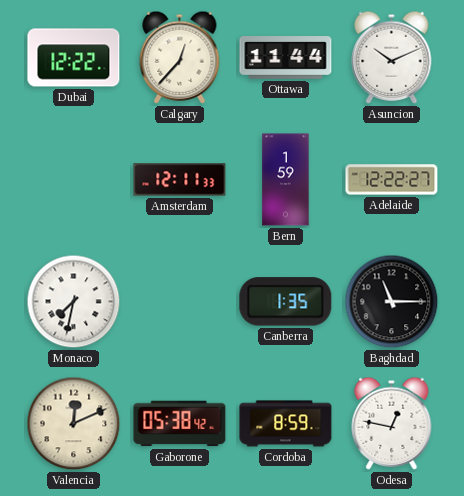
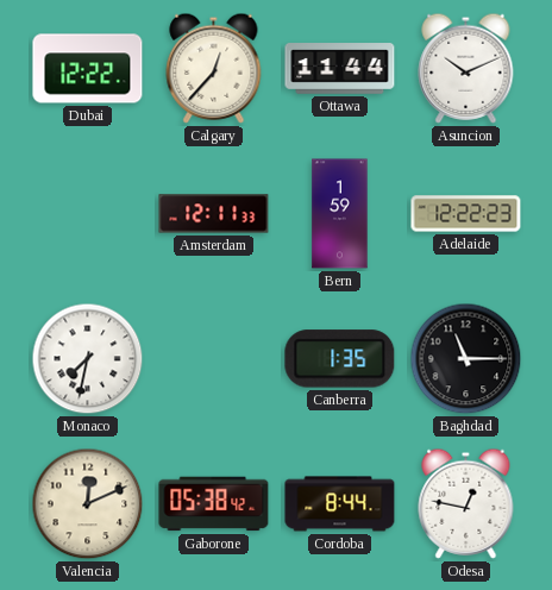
Adelaide: 12:22:27 -> 12:22:23 (466, 214)
Cordoba: 8:59 -> 8:44 (340, 504)
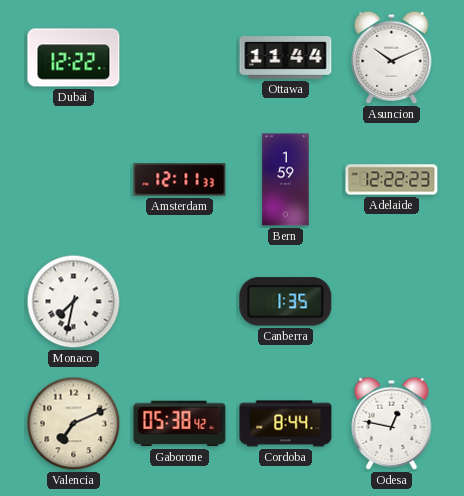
Calgary: 12:37 -> none (214, 68)
Baghdad: 11:15 -> none (466, 359)
Valencia: 12:11 -> 7:11 (74, 424)
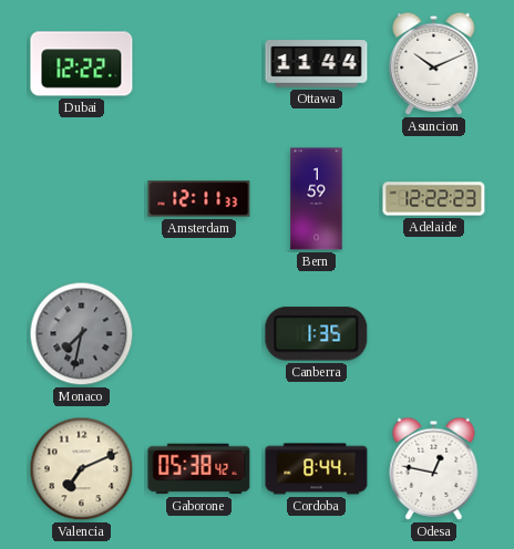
Monaco dial: white -> grey (82, 334)
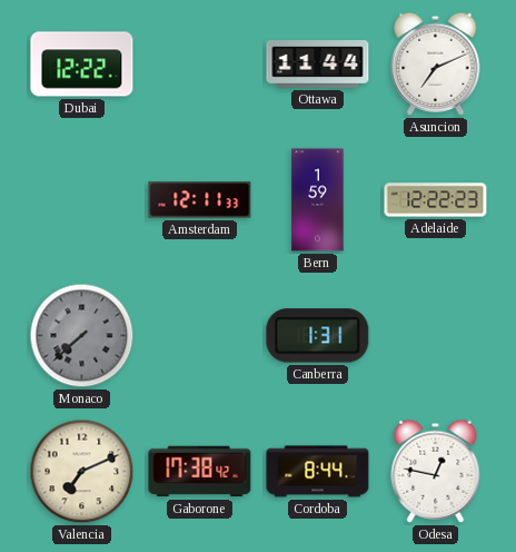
Asuncion: 10:11 -> 7:11 (436, 63)
Monaco: 7:32 -> 7:38 (82, 336)
Canberra: 1:35 -> 1:31 (318, 336)
Gaborone: 05:38 -> 17:38 (200, 472)
